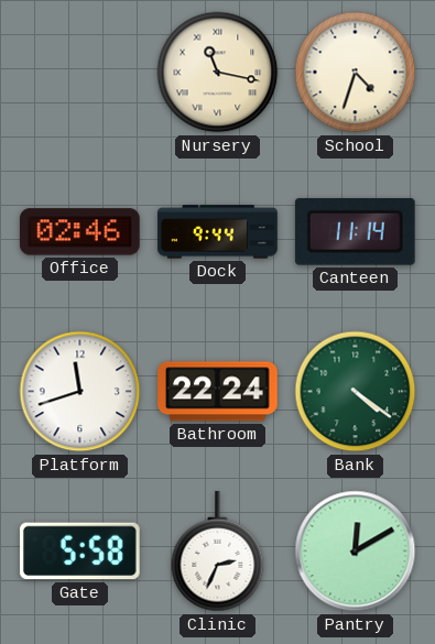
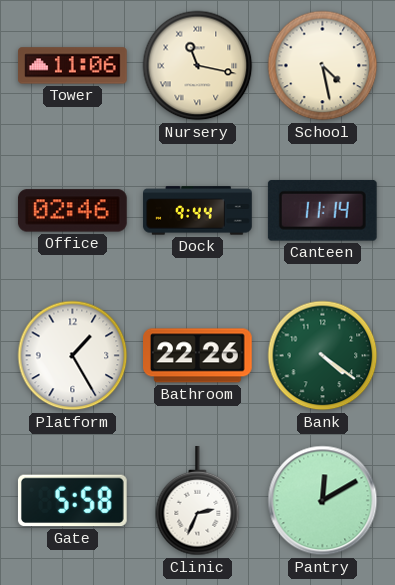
Tower: none -> 11:06 (73, 66)
School: 4:33 -> 4:28 (323, 66)
Platform: 11:42 -> 1:25 (73, 356)
Bathroom: 22:24 -> 22:26 (198, 356)
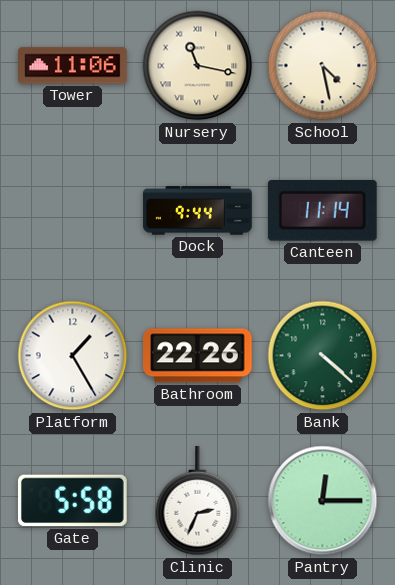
Office: 02:46 -> none (72, 211)
Bank: 4:21 -> 4:22 (323, 356)
Pantry: 12:10 -> 12:15 (323, 501)
